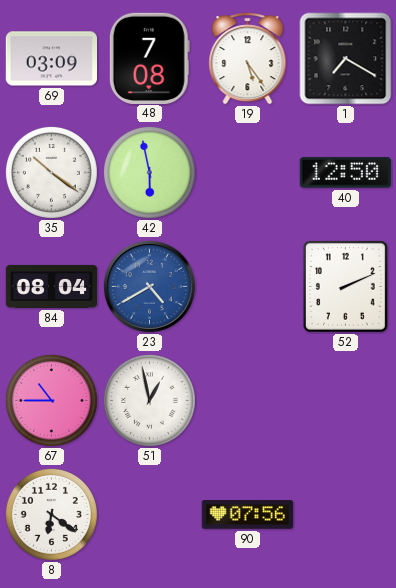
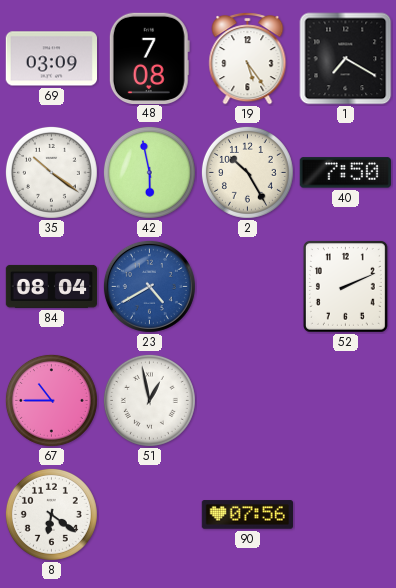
2: none -> 10:25 (247, 172)
40: 12:50 -> 7:50 (345, 173)
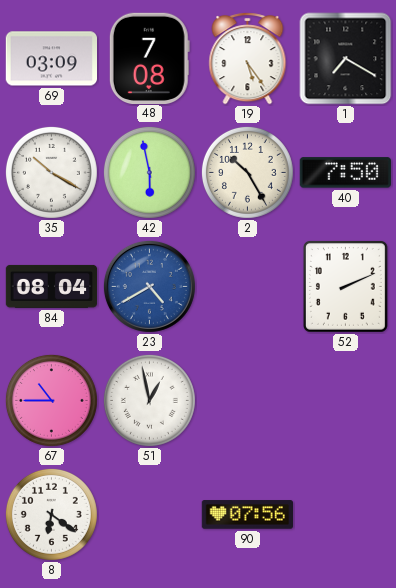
35: 10:21 -> 10:20 (51, 172)
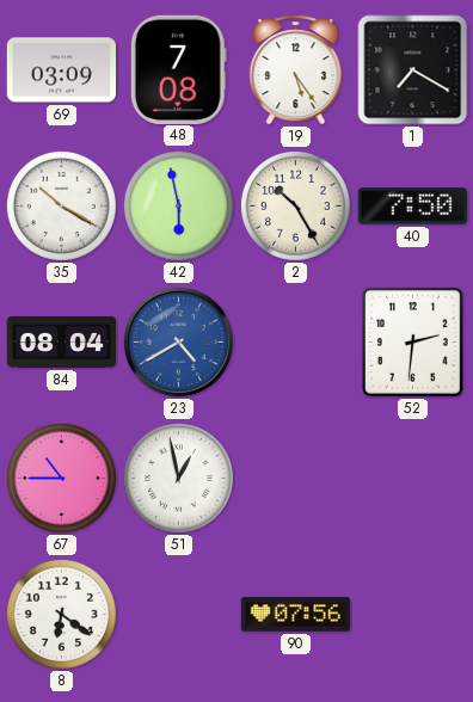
52: 2:11 -> 2:31 (412, 341)
